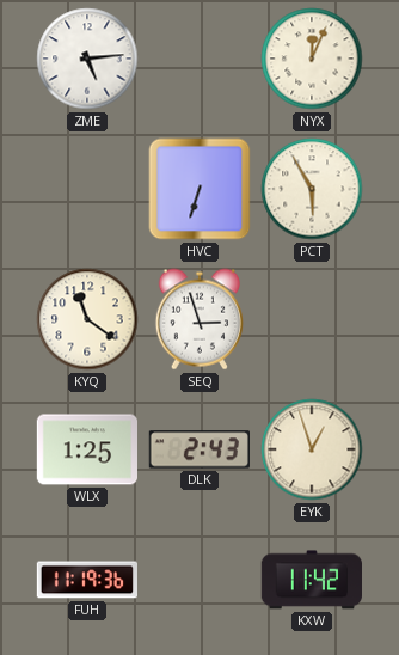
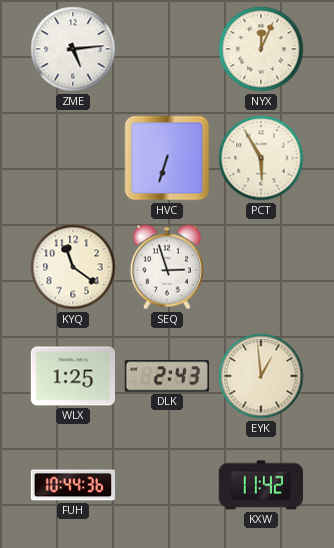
EYK: 12:57 -> 12:59 (261, 376)
FUH: 11:19 -> 10:44 (72, 485)
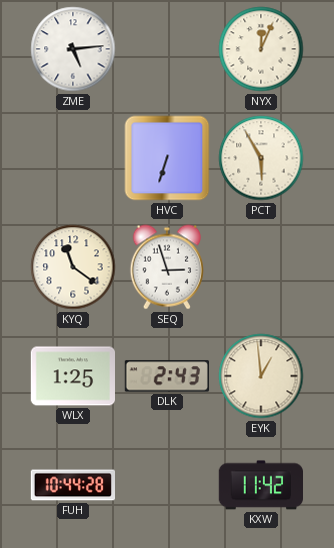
FUH: 10:44:36 -> 10:44:28 (72, 485)
